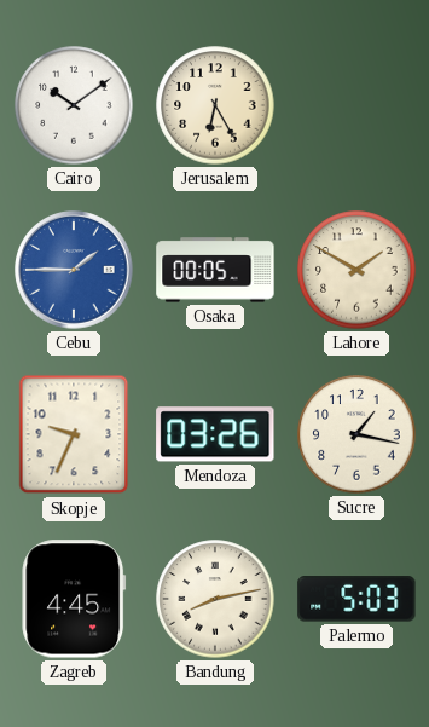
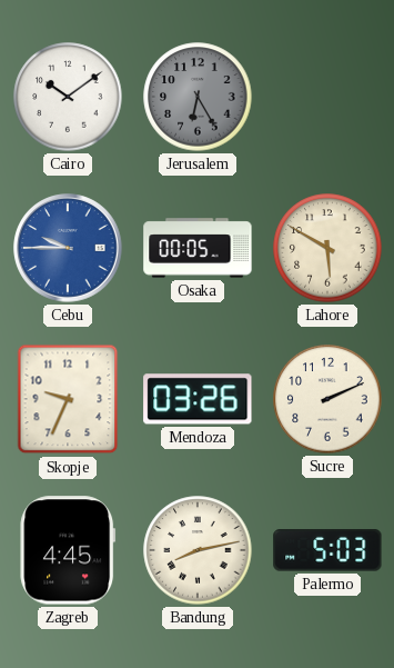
Jerusalem dial: cream -> grey (198, 97)
Cebu: 1:45 -> 9:45 (68, 248)
Lahore: 1:50 -> 5:50 (327, 248)
Sucre: 1:17 -> 2:11 (327, 399)
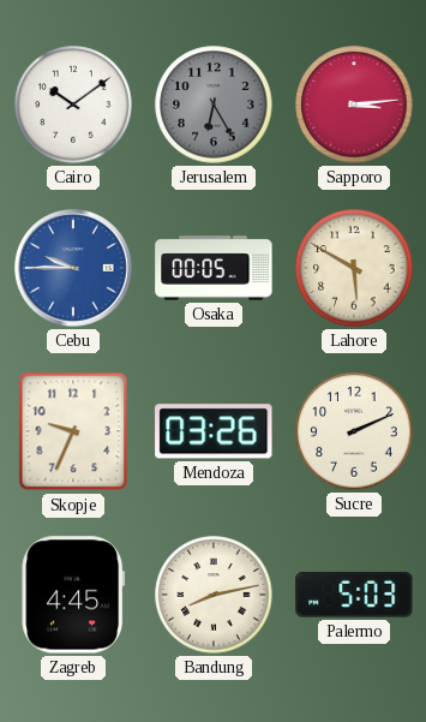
Sapporo: none -> 3:14 (354, 105)
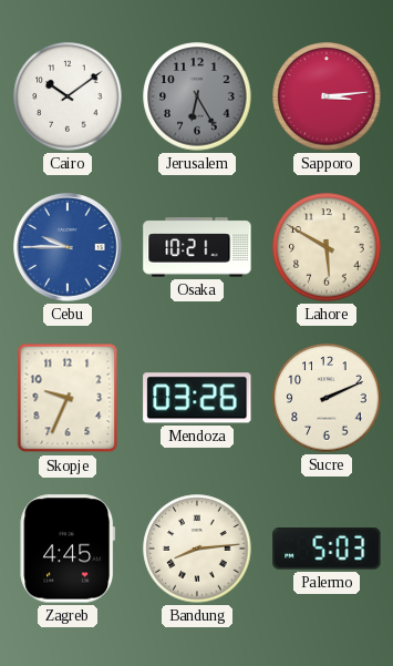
Osaka: 00:05 -> 10:21 (197, 247)
Bandung: 8:13 -> 8:14 (197, 549)
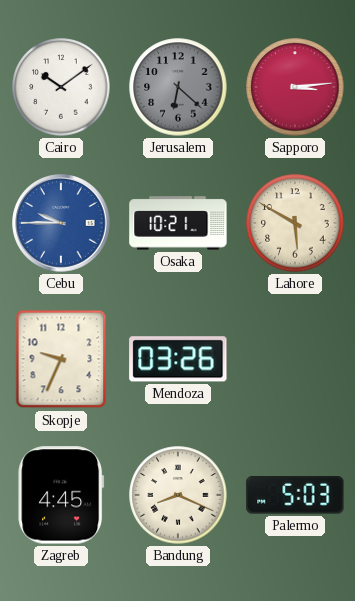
Jerusalem: 6:25 -> 6:22 (178, 87)
Sucre: 2:11 -> none (327, 398)
Bandung: 8:14 -> 8:19 (178, 495)
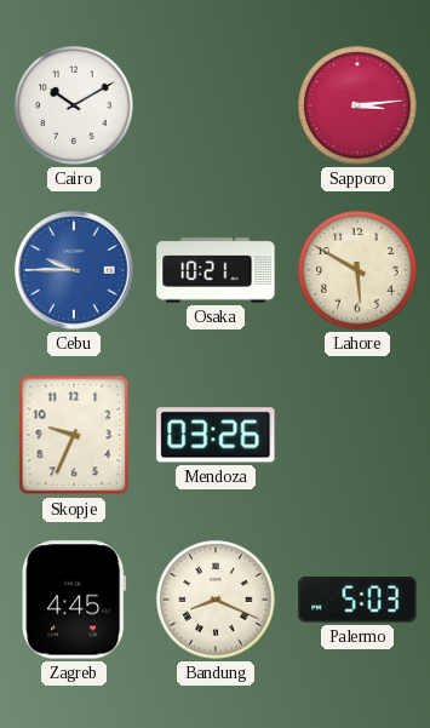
Cairo: 10:09 -> 10:10 (74, 105)
Jerusalem: 6:22 -> none (178, 87)
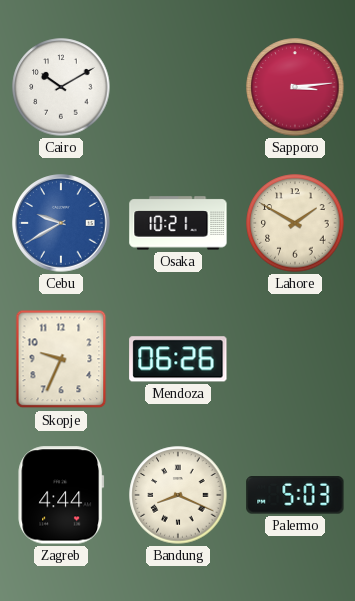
Cebu: 9:45 -> 9:40 (61, 223)
Lahore: 5:50 -> 1:50 (295, 223)
Mendoza: 03:26 -> 06:26 (178, 359)
Zagreb: 4:45 -> 4:44 (61, 495)
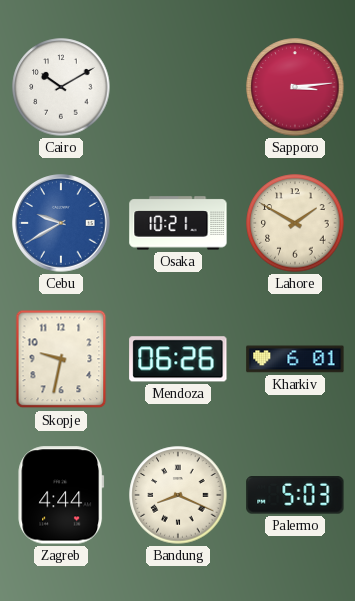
Skopje: 9:34 -> 9:32 (61, 359)
Kharkiv: none -> 6:01 (295, 359)
